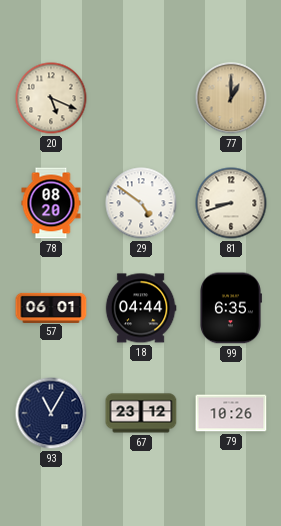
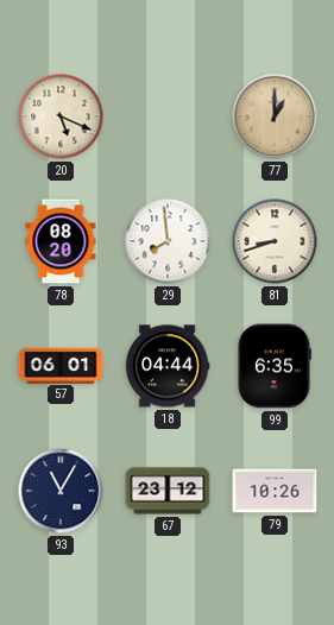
29: 4:51 -> 7:59 (168, 241)
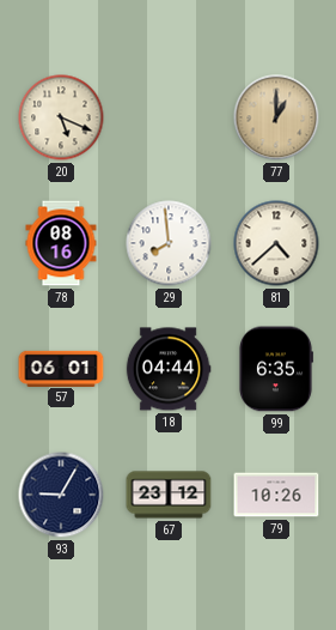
78: 08:20 -> 08:16 (61, 243)
81: 8:42 -> 4:38 (276, 243)
93: 11:05 -> 9:05 (61, 495)
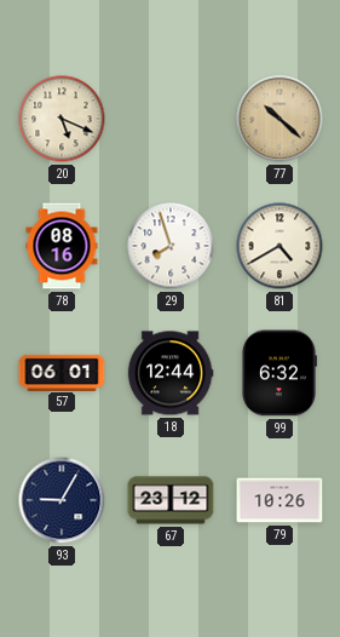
77: 1:00 -> 10:22 (280, 119)
29: 7:59 -> 7:57 (171, 246)
81: 4:38 -> 4:40 (280, 246)
18: 04:44 -> 12:44 (171, 373)
99: 6:35 -> 6:32 (278, 373)
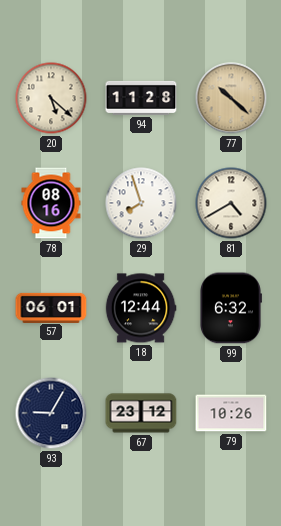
20: 5:19 -> 5:22 (51, 98)
94: none -> 11:28 (141, 98)
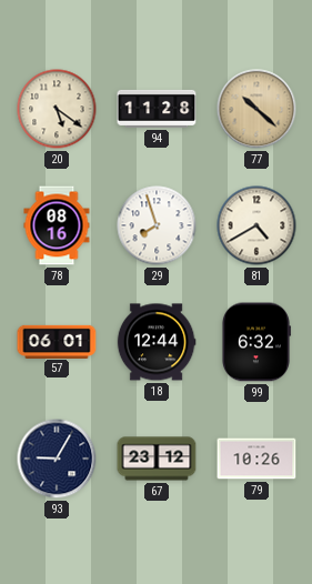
20: 5:22 -> 5:21 (57, 109)
